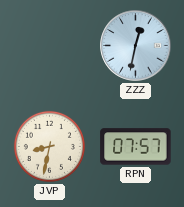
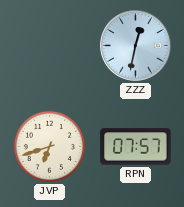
JVP: 8:32 -> 6:42 (49, 146)
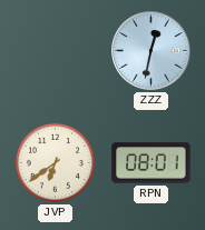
JVP: 6:42 -> 6:39 (55, 162)
RPN: 07:57 -> 08:01 (152, 163)
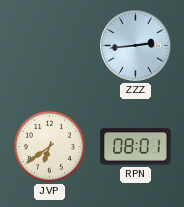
ZZZ: 12:32 -> 2:44 (136, 46)
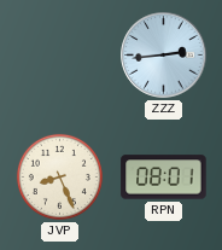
JVP: 6:39 -> 8:26 (59, 176)
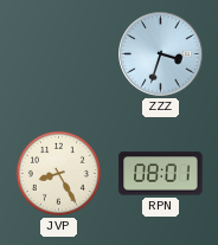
ZZZ: 2:44 -> 3:33 (161, 54)
JVP: 8:26 -> 8:25 (58, 173)
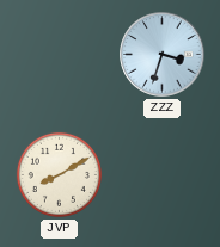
JVP: 8:25 -> 8:10 (59, 174)
RPN: 08:01 -> none (161, 174)
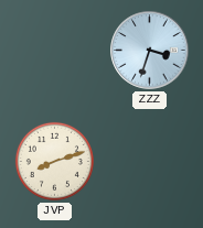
JVP: 8:10 -> 8:12 (54, 161)
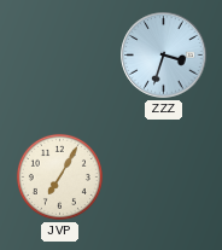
JVP: 8:12 -> 7:05 (59, 176)
